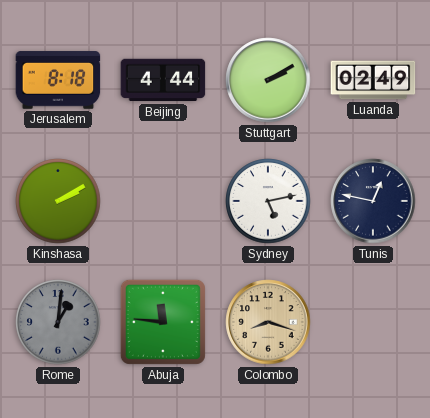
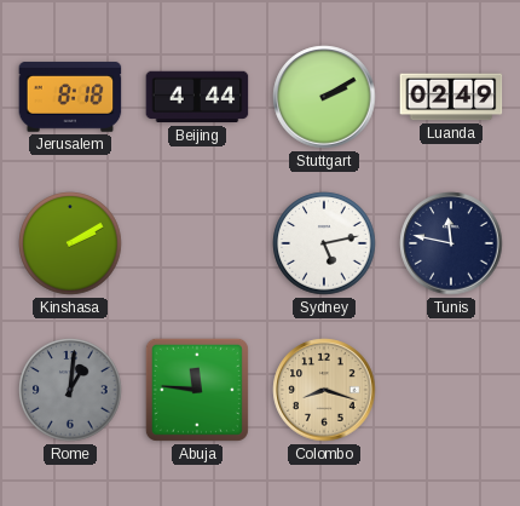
Tunis: 12:47 -> 11:47 (451, 243)
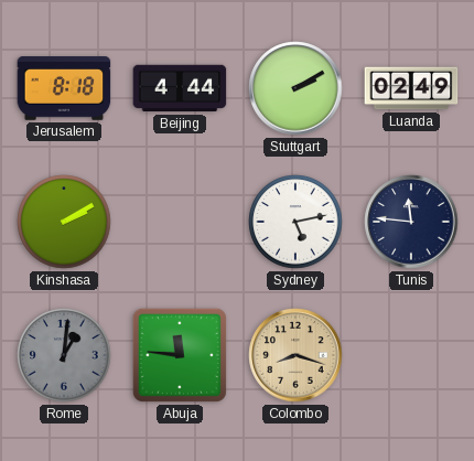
Tunis: 11:47 -> 11:46 (411, 222)
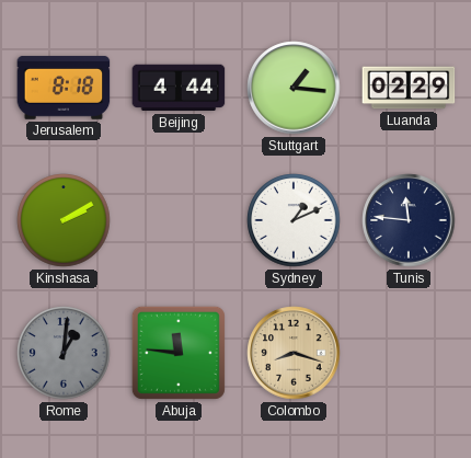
Stuttgart: 2:10 -> 1:16 (294, 88)
Luanda: 02:49 -> 02:29 (409, 88)
Sydney: 5:13 -> 1:11 (294, 220)
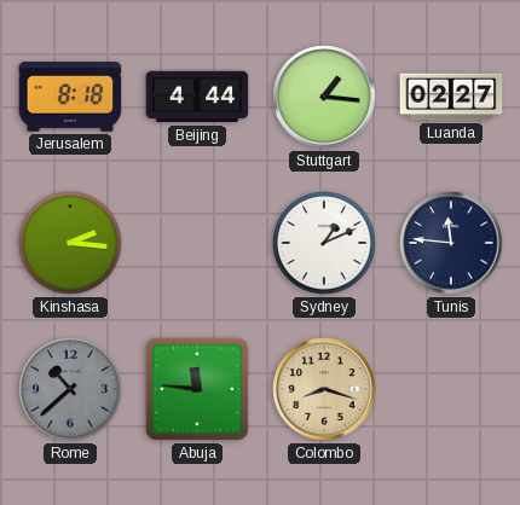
Luanda: 02:29 -> 02:27 (451, 97)
Kinshasa: 2:10 -> 2:16 (70, 243)
Rome: 1:01 -> 10:38 (70, 389)
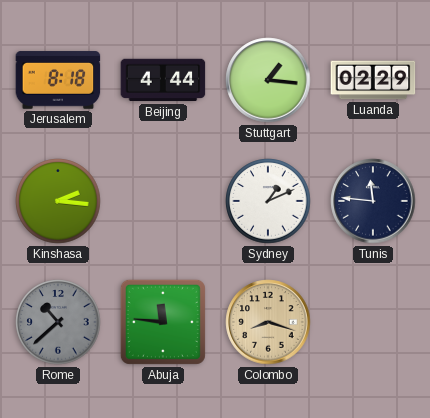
Luanda: 02:27 -> 02:29 (373, 80)
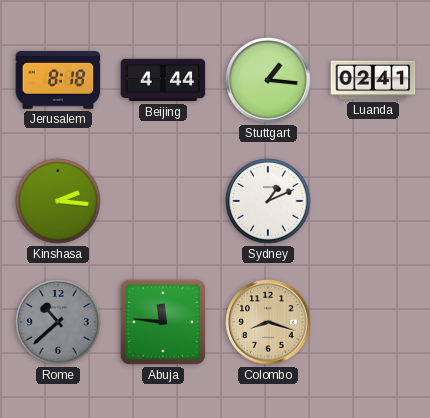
Luanda: 02:29 -> 02:41 (373, 80)
Tunis: 11:46 -> none (373, 201)
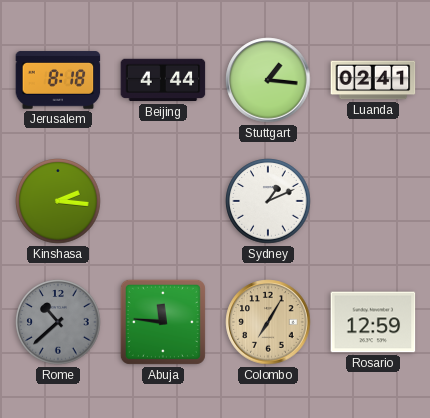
Colombo: 8:18 -> 7:05 (268, 322)
Rosario: none -> 12:59 (373, 322)
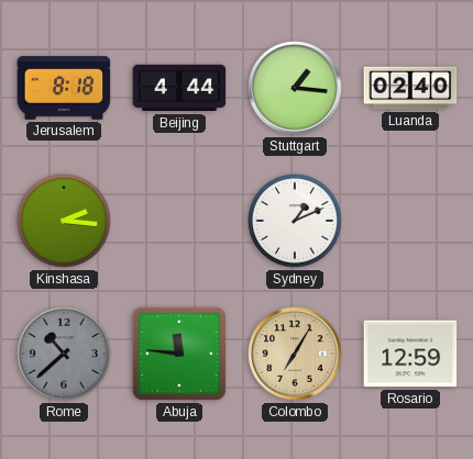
Luanda: 02:41 -> 02:40 (410, 88)
